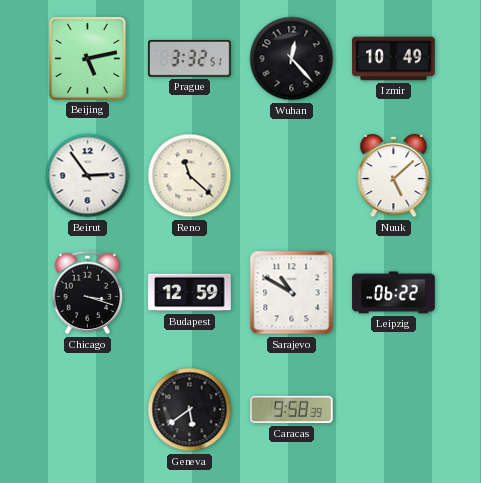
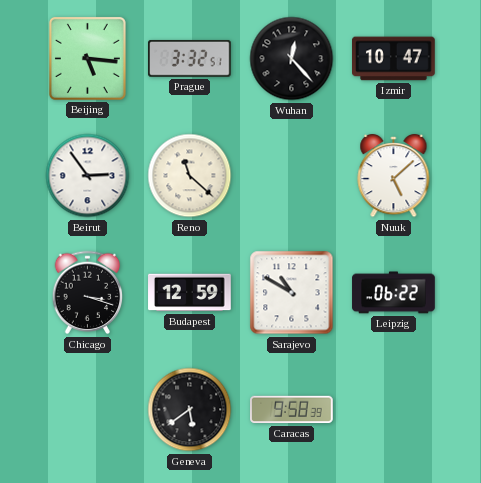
Beijing: 5:13 -> 5:16 (87, 58)
Izmir: 10:49 -> 10:47 (394, 59)
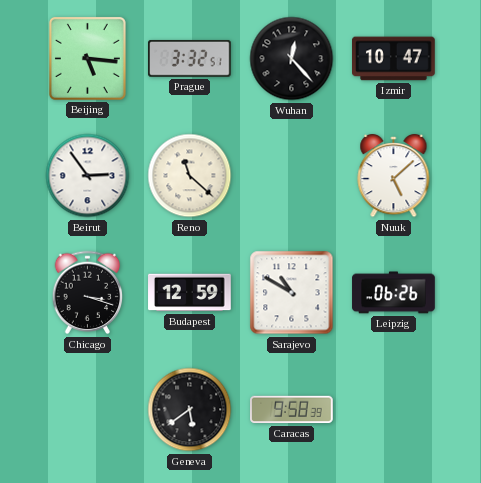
Leipzig: 06:22 -> 06:26 (394, 293)
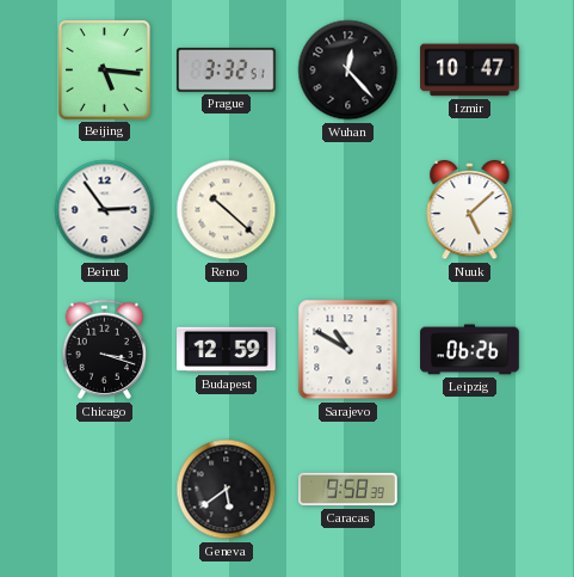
Reno: 11:22 -> 10:22 (227, 210)
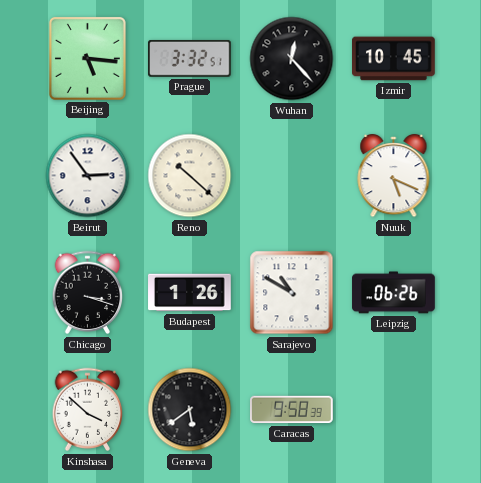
Izmir: 10:47 -> 10:45 (394, 59)
Nuuk: 5:08 -> 5:19 (394, 176)
Budapest: 12:59 -> 1:26 (190, 293)
Kinshasa: none -> 3:52 (88, 410)
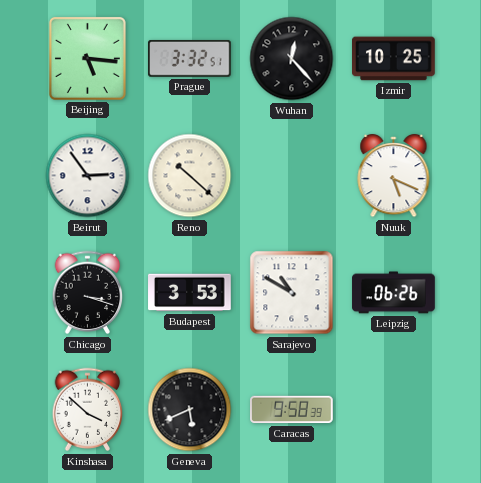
Izmir: 10:45 -> 10:25 (394, 59)
Budapest: 1:26 -> 3:53 (190, 293)
Geneva: 5:39 -> 5:41 (190, 410)
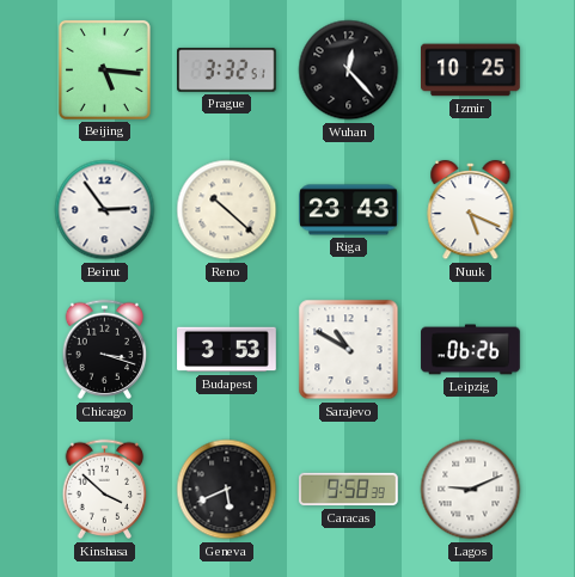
Riga: none -> 23:43 (349, 210)
Lagos: none -> 9:11 (471, 490)
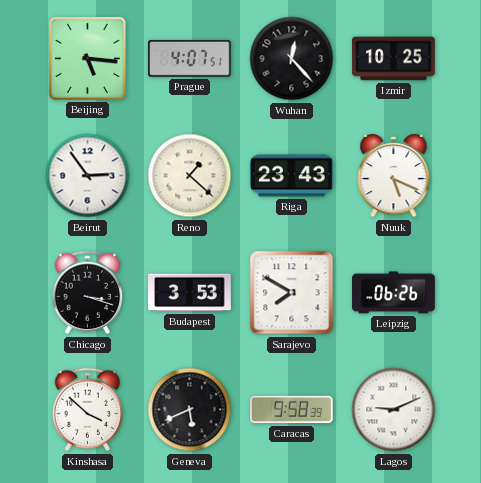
Prague: 3:32 -> 4:07 (190, 58)
Reno: 10:22 -> 1:22 (190, 176)
Sarajevo: 10:50 -> 7:50 (292, 293)
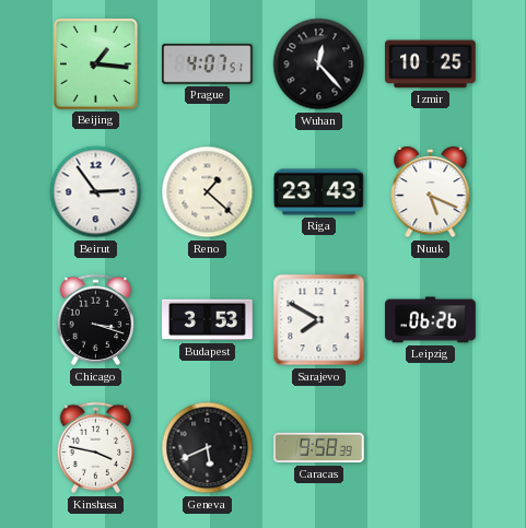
Beijing: 5:16 -> 1:16 (95, 63)
Kinshasa: 3:52 -> 3:47 (96, 448)
Lagos: 9:11 -> none (394, 410)
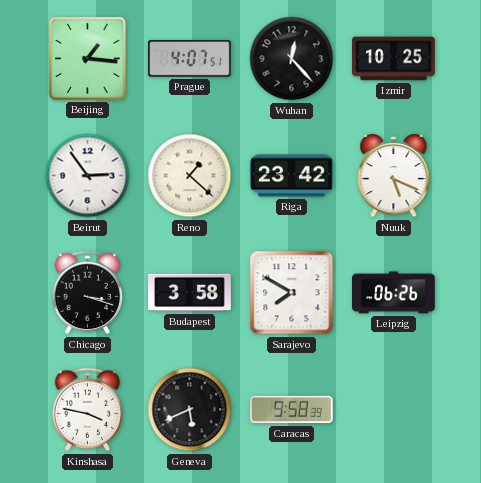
Riga: 23:43 -> 23:42 (292, 176)
Budapest: 3:53 -> 3:58 (190, 293)
